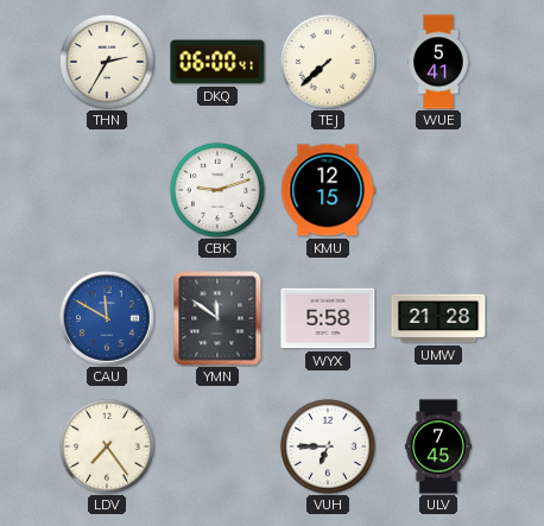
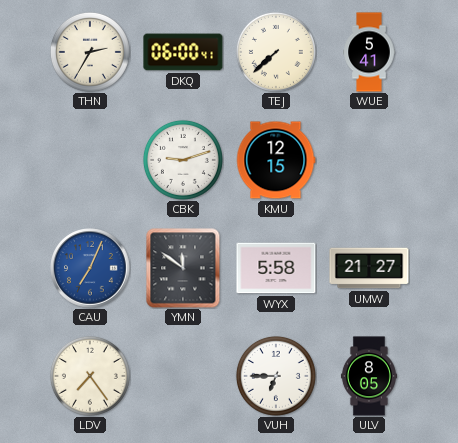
CAU: 11:50 -> 7:04 (90, 268)
UMW: 21:28 -> 21:27 (369, 268)
ULV: 7:45 -> 8:05 (369, 376)
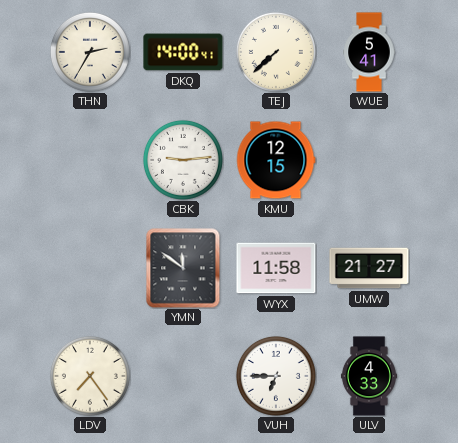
DKQ: 06:00 -> 14:00 (183, 52)
CBK: 9:12 -> 9:14 (183, 160)
CAU: 7:04 -> none (90, 268)
WYX: 5:58 -> 11:58 (276, 268)
ULV: 8:05 -> 4:33 (369, 376)
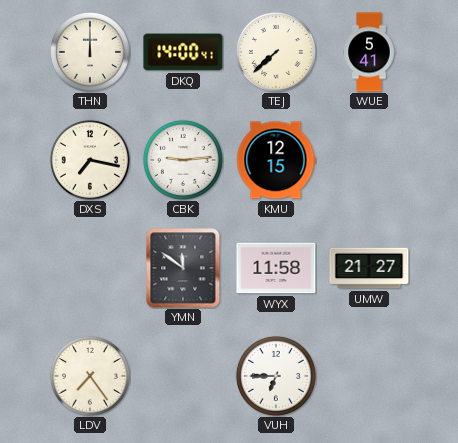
THN: 2:35 -> 12:00 (90, 52)
DXS: none -> 7:17 (90, 160)
ULV: 4:33 -> none (369, 376)
